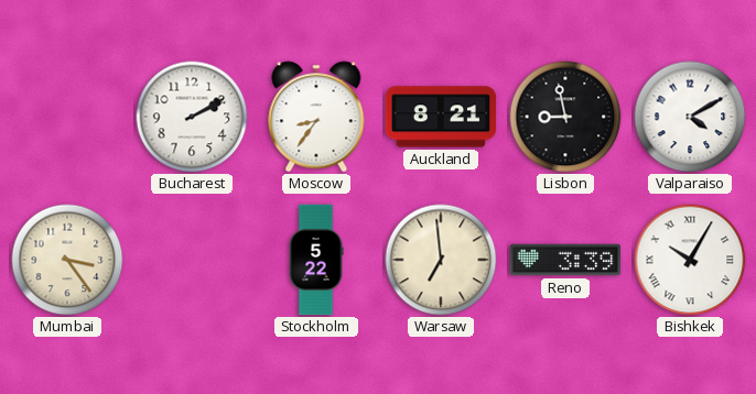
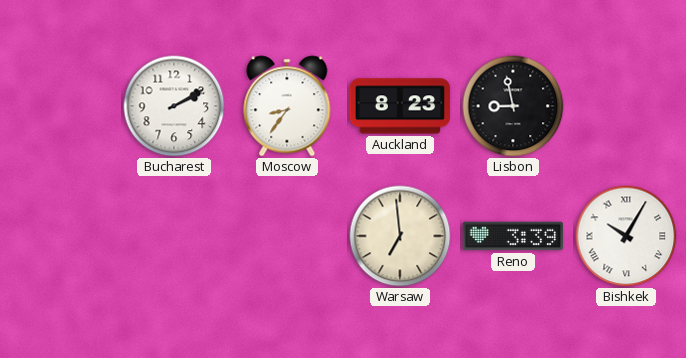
Auckland: 8:21 -> 8:23 (400, 106)
Valparaiso: 4:10 -> none (690, 117)
Mumbai: 3:24 -> none (67, 260)
Stockholm: 5:22 -> none (316, 260)
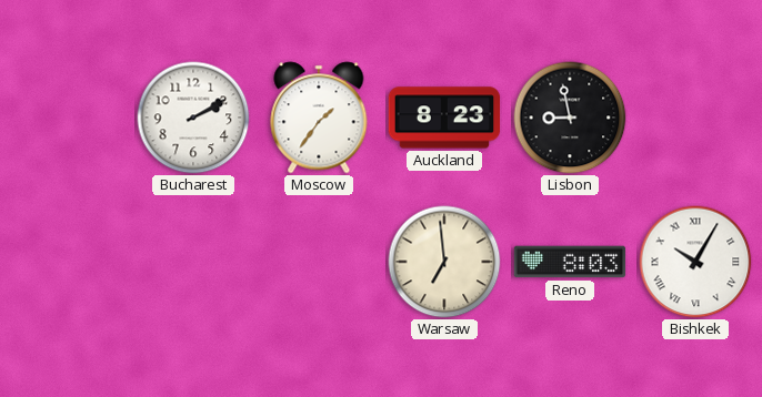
Moscow: 8:36 -> 1:36 (319, 118)
Reno: 3:39 -> 8:03 (570, 262)
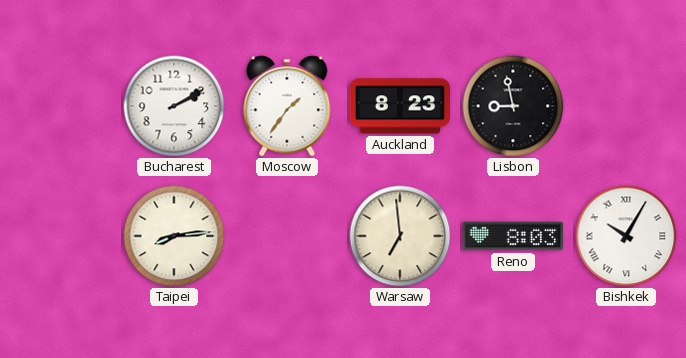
Taipei: none -> 8:14 (174, 236)
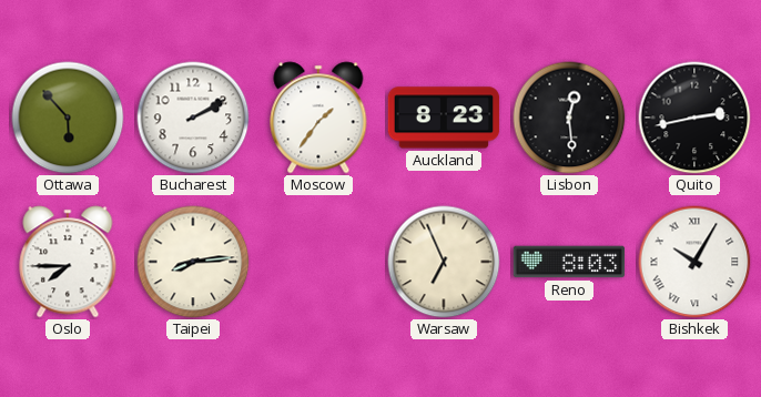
Ottawa: none -> 5:53 (68, 118)
Lisbon: 8:58 -> 12:29 (569, 118)
Quito: none -> 2:43 (694, 118)
Oslo: none -> 7:45 (68, 262)
Warsaw: 6:59 -> 6:56 (444, 262)
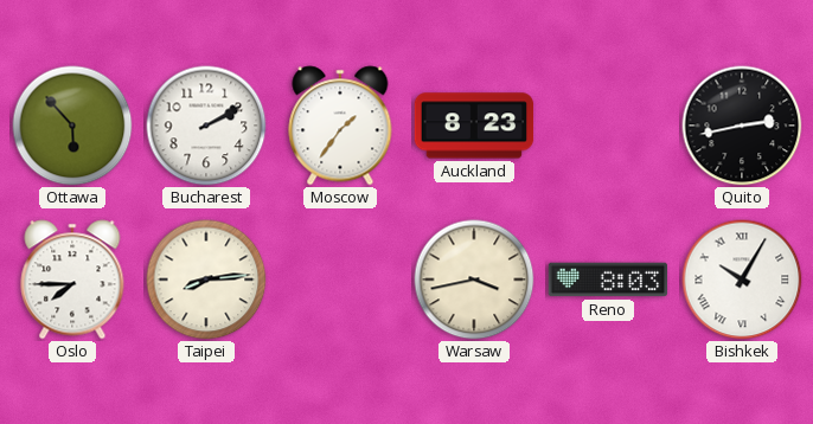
Lisbon: 12:29 -> none (569, 118)
Warsaw: 6:56 -> 3:43 (474, 280)
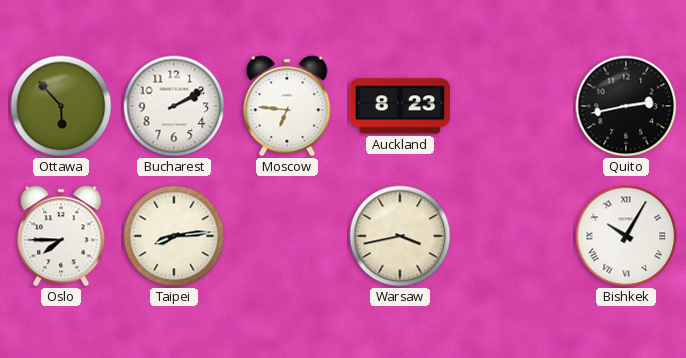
Moscow: 1:36 -> 6:46 (287, 106)
Reno: 8:03 -> none (608, 280)
